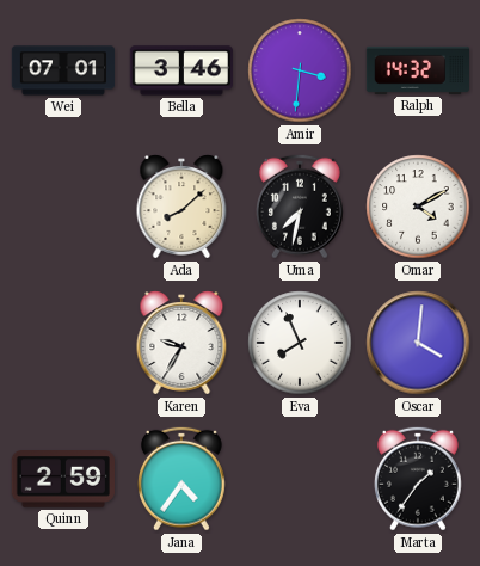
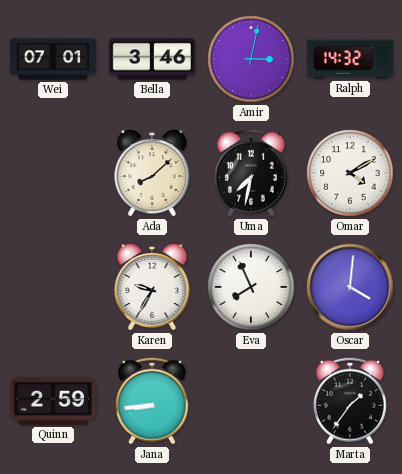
Amir: 3:31 -> 3:02 (251, 59)
Jana: 4:36 -> 8:44 (152, 401)
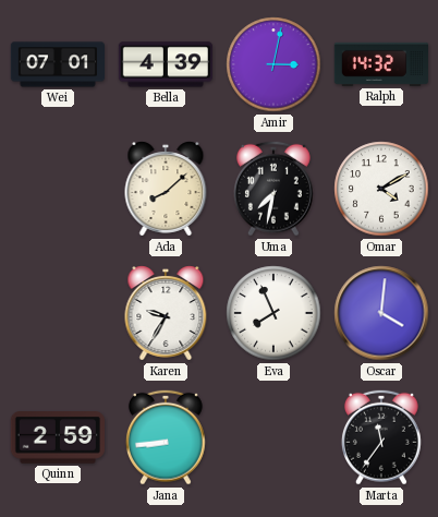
Bella: 3:46 -> 4:39 (166, 64)
Marta: 1:36 -> 11:36 (381, 437)
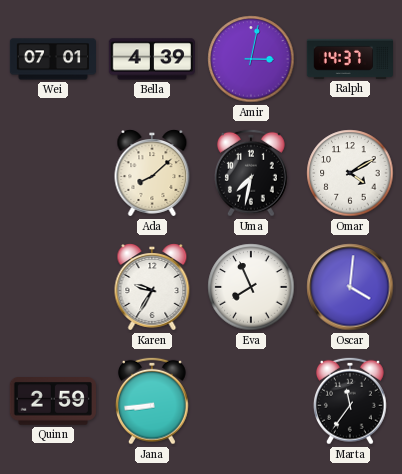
Ralph: 14:32 -> 14:37 (349, 59)
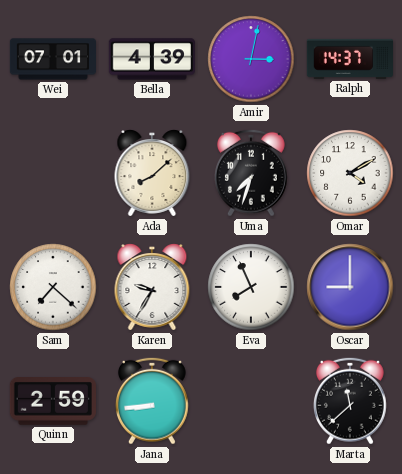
Uma: 7:32 -> 7:33 (251, 173)
Sam: none -> 7:22 (53, 287)
Oscar: 4:01 -> 9:00 (350, 287)
Marta: 11:36 -> 11:38 (350, 401)
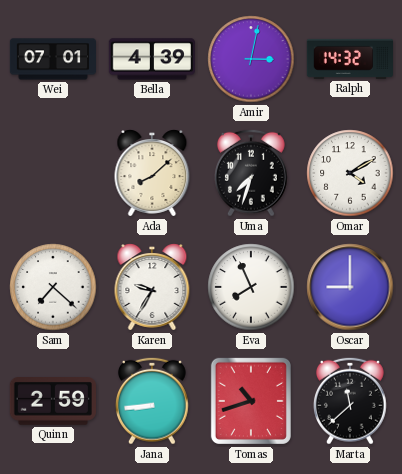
Ralph: 14:37 -> 14:32 (349, 59)
Tomas: none -> 10:42 (251, 401)
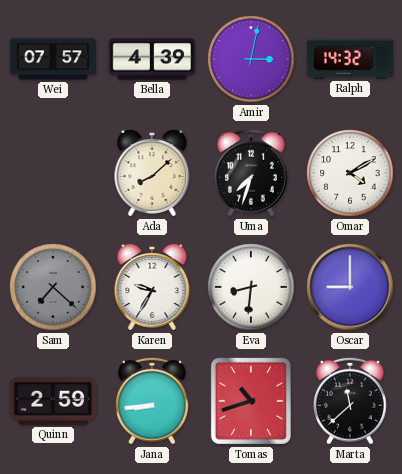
Wei: 07:01 -> 07:57 (53, 59)
Sam dial: white -> grey (53, 287)
Eva: 7:56 -> 8:31 (251, 287)
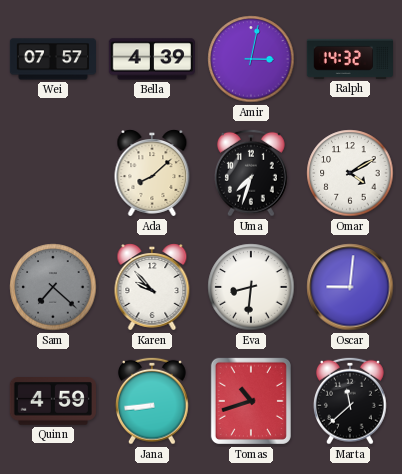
Karen: 9:35 -> 9:53 (152, 287)
Oscar: 9:00 -> 9:01 (350, 287)
Quinn: 2:59 -> 4:59 (53, 402)
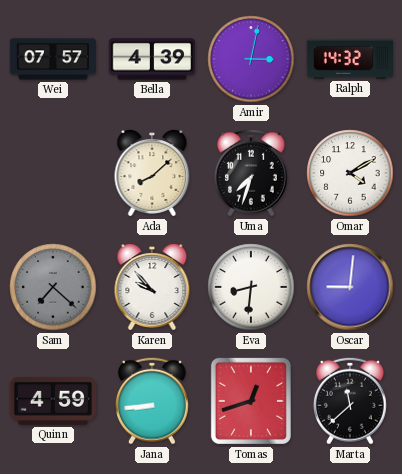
Tomas: 10:42 -> 12:42 (251, 401)
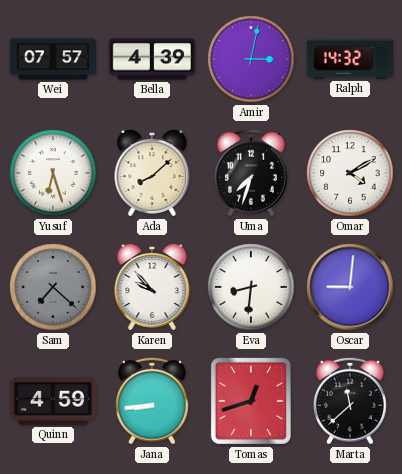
Yusuf: none -> 6:27 (53, 173)
